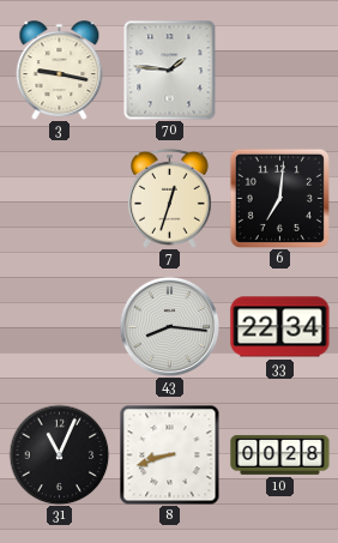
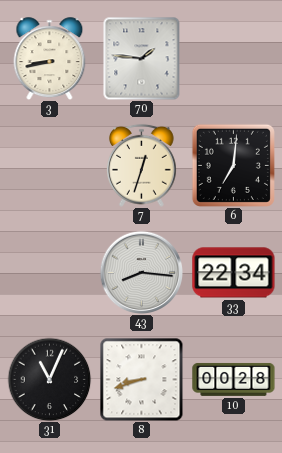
3: 9:17 -> 8:43 (50, 58)
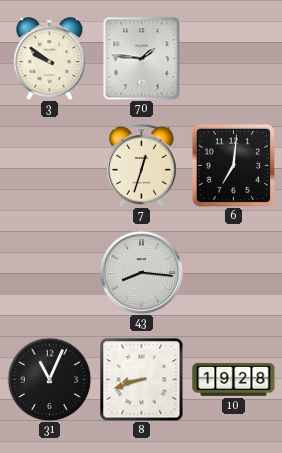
3: 8:43 -> 9:51 (50, 58)
33: 22:34 -> none (234, 273)
10: 00:28 -> 19:28 (234, 379)
